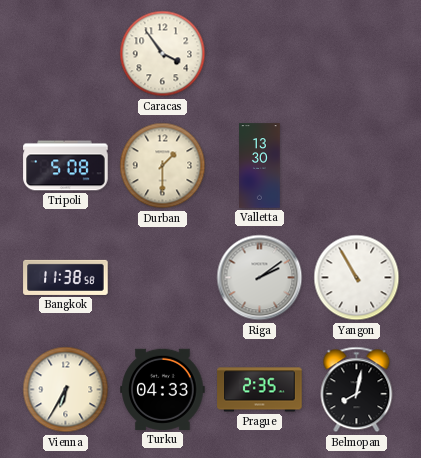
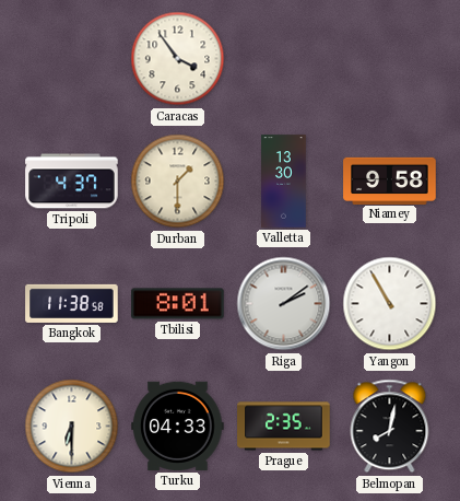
Tripoli: 5:08 -> 4:37 (72, 182)
Niamey: none -> 9:58 (390, 180)
Tbilisi: none -> 8:01 (178, 304)
Vienna: 6:35 -> 6:30 (72, 427)
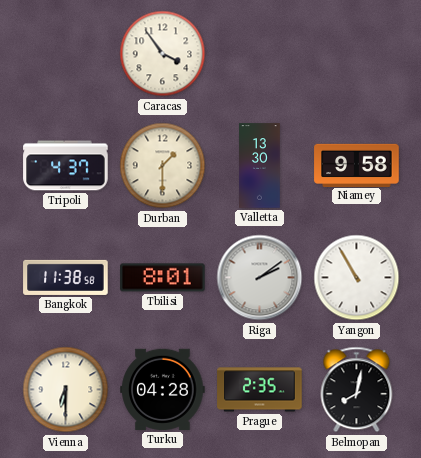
Turku: 04:33 -> 04:28 (163, 389)
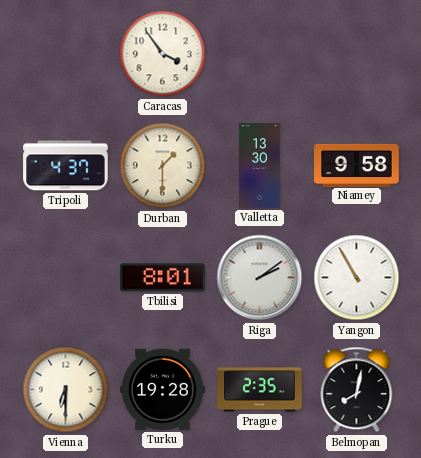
Bangkok: 11:38 -> none (66, 277)
Turku: 04:28 -> 19:28 (163, 389)
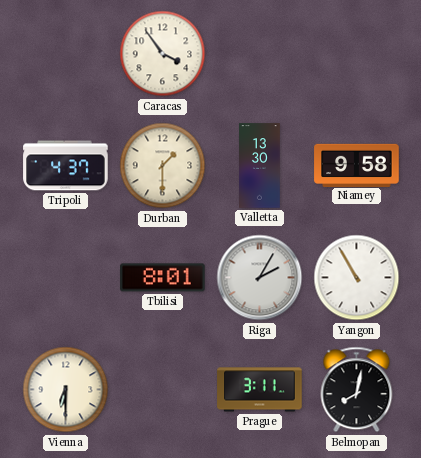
Riga: 2:09 -> 2:05 (260, 278)
Turku: 19:28 -> none (163, 389)
Prague: 2:35 -> 3:11 (260, 390)
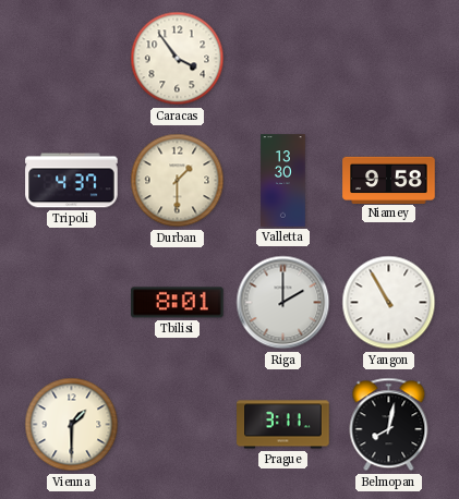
Riga: 2:05 -> 2:00 (283, 303)
Vienna: 6:30 -> 1:30 (72, 425)
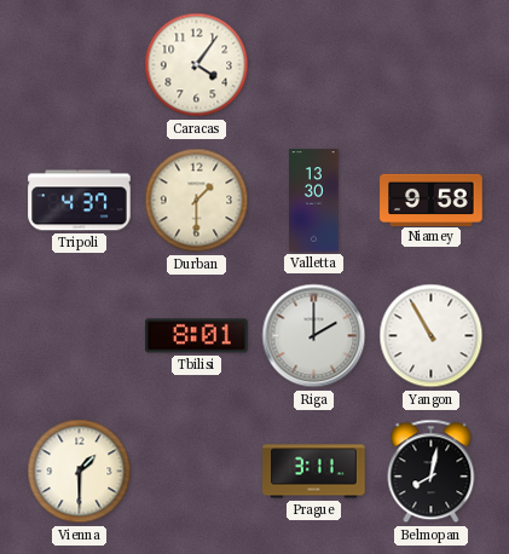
Caracas: 3:54 -> 4:06 (197, 65)
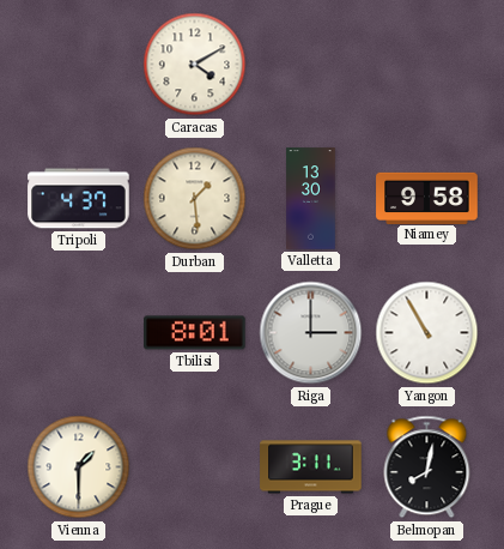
Caracas: 4:06 -> 4:10 (195, 65)
Durban: 1:30 -> 1:29 (195, 199)
Riga: 2:00 -> 3:00 (311, 333)
